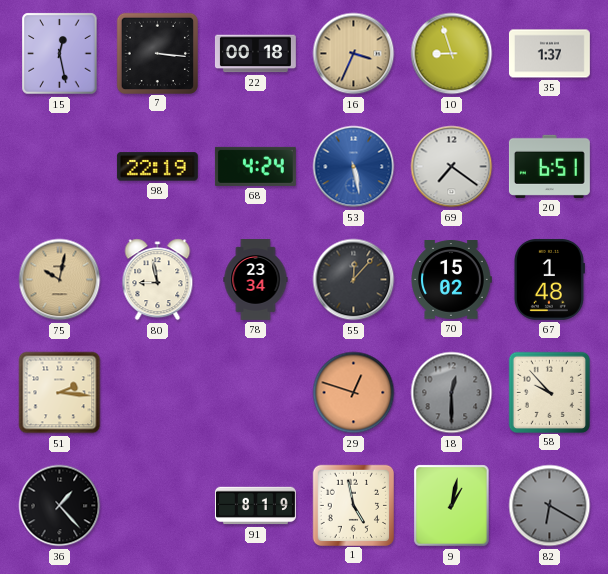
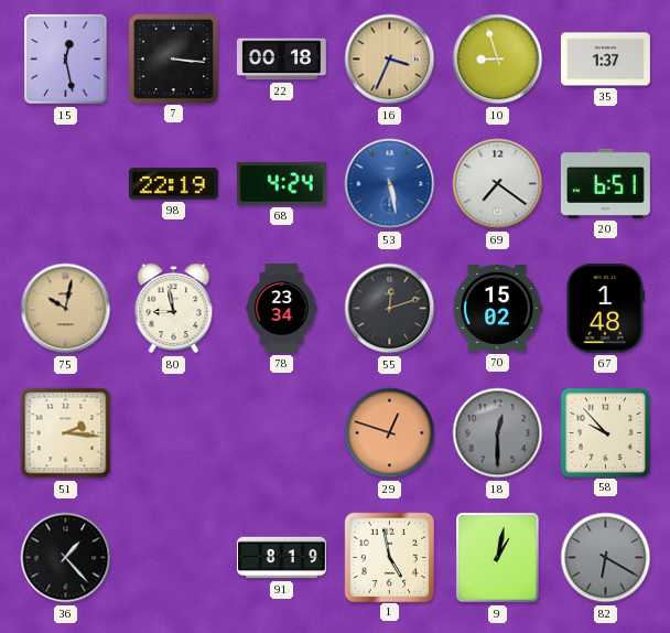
55: 12:07 -> 12:12 (390, 309)
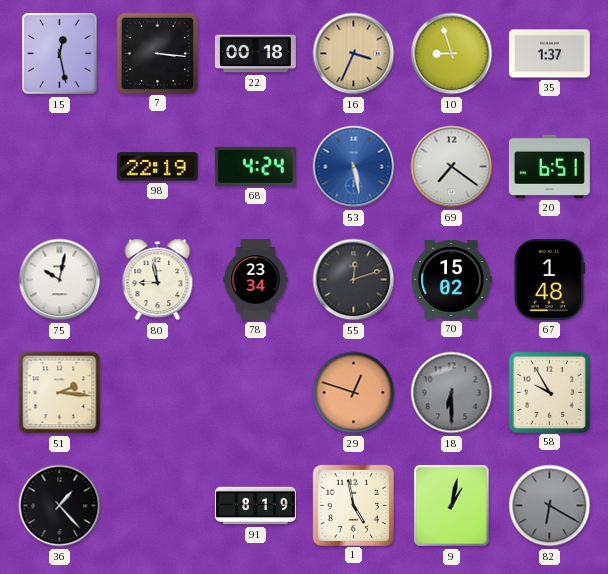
75 dial: champagne -> white (60, 280)
18: 12:30 -> 6:30 (452, 393)
58: 9:53 -> 9:55 (549, 392)
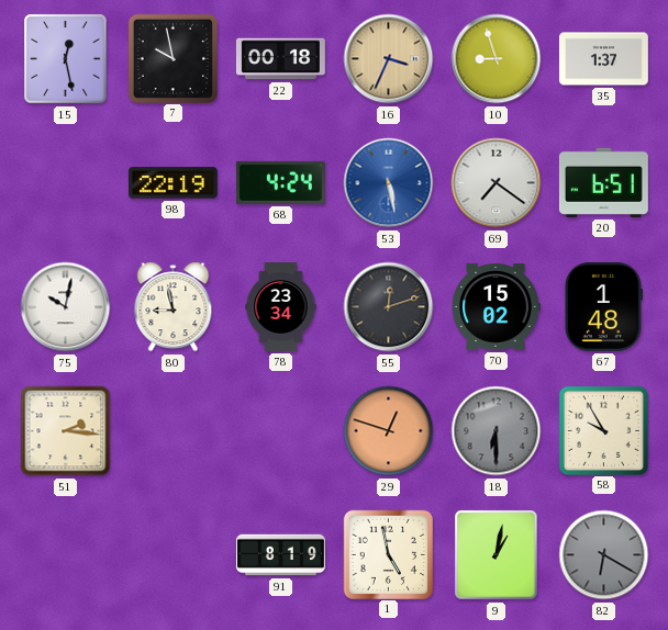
7: 3:16 -> 9:58 (172, 58)
36: 1:23 -> none (60, 506)
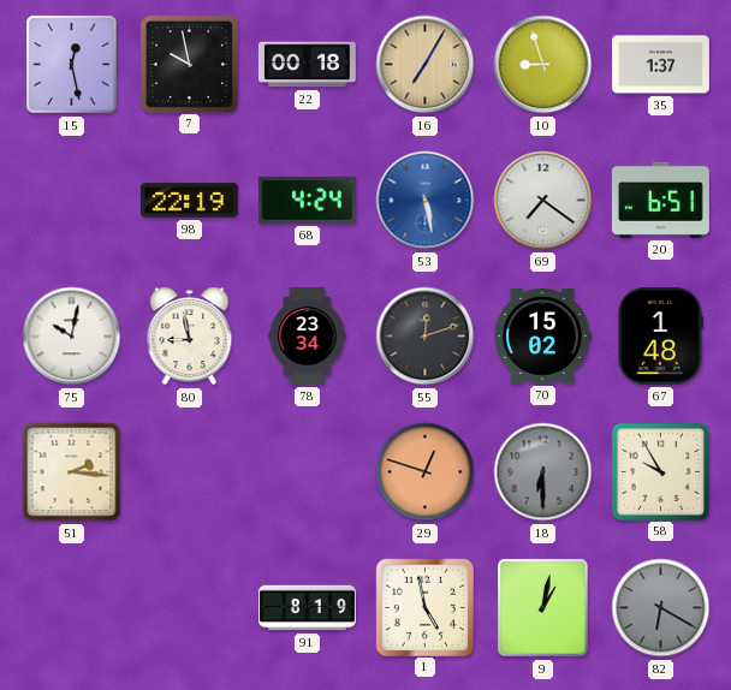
16: 3:34 -> 7:05 (426, 65)
